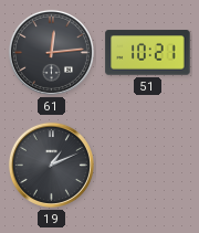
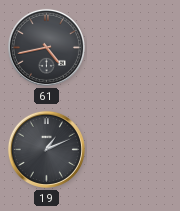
61: 12:14 -> 4:43 (46, 47)
51: 10:21 -> none (148, 53)
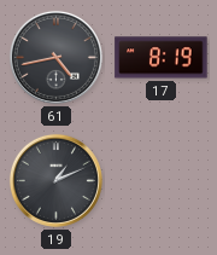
17: none -> 8:19 (162, 58)
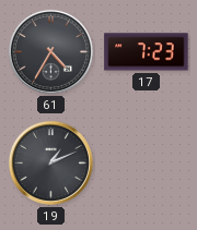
61: 4:43 -> 4:35 (50, 51)
17: 8:19 -> 7:23 (147, 52)
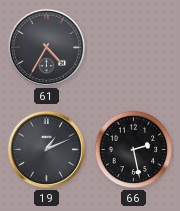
17: 7:23 -> none (147, 52)
66: none -> 2:28 (134, 150)
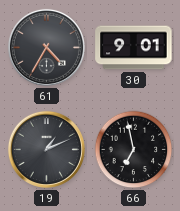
30: none -> 9:01 (134, 48)
66: 2:28 -> 6:58 (134, 150)
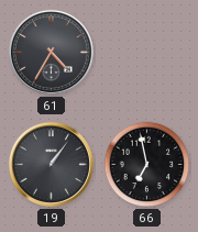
30: 9:01 -> none (134, 48)
19: 1:11 -> 1:06 (51, 164)
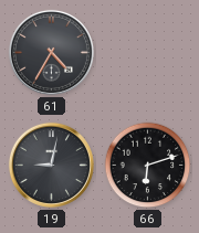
19: 1:06 -> 9:02 (51, 165)
66: 6:58 -> 6:12 (148, 166)
